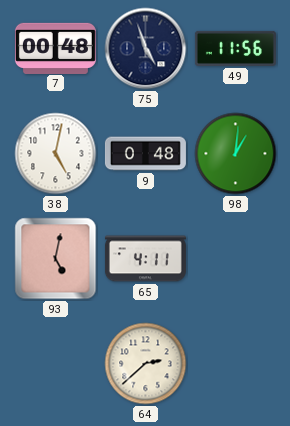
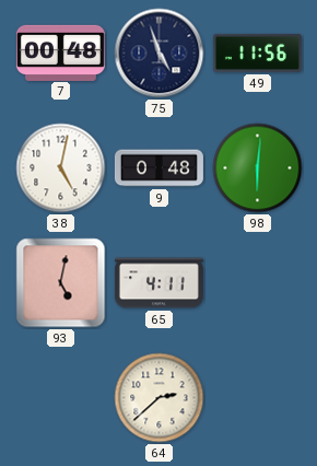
98: 1:01 -> 6:01 (258, 168)
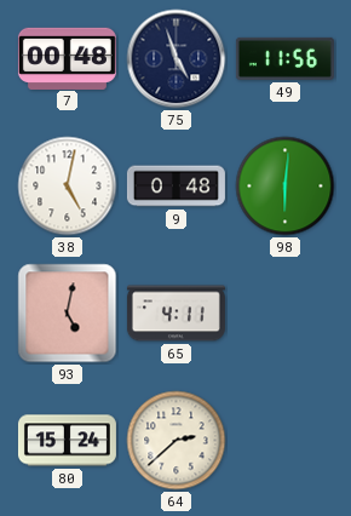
80: none -> 15:24 (67, 441)
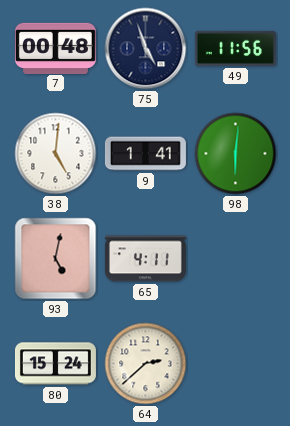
38: 5:02 -> 5:01 (56, 154)
9: 0:48 -> 1:41 (145, 154)
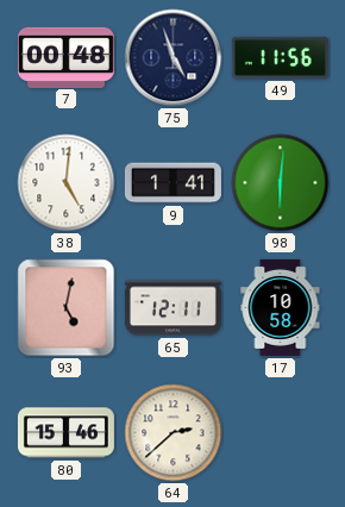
65: 4:11 -> 12:11 (172, 308)
17: none -> 10:58 (281, 307)
80: 15:24 -> 15:46 (65, 433)
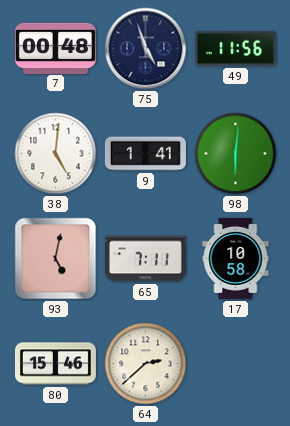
65: 12:11 -> 7:11 (145, 259)
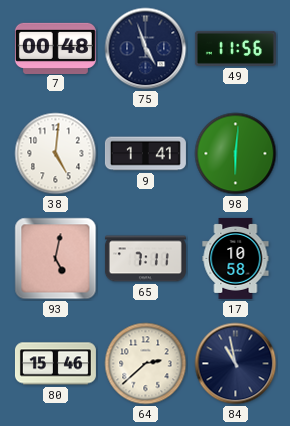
84: none -> 10:58 (236, 364)
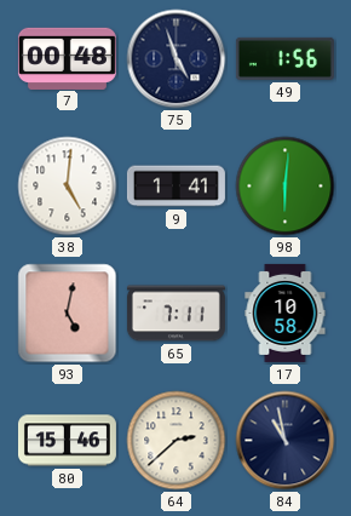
49: 11:56 -> 1:56 (284, 58)
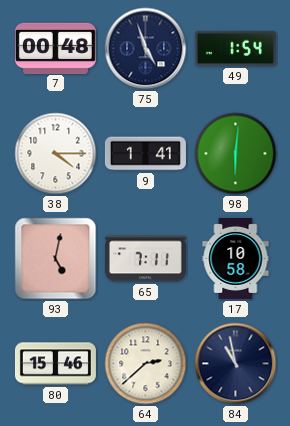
49: 1:56 -> 1:54 (235, 48)
38: 5:01 -> 4:15 (56, 154)
